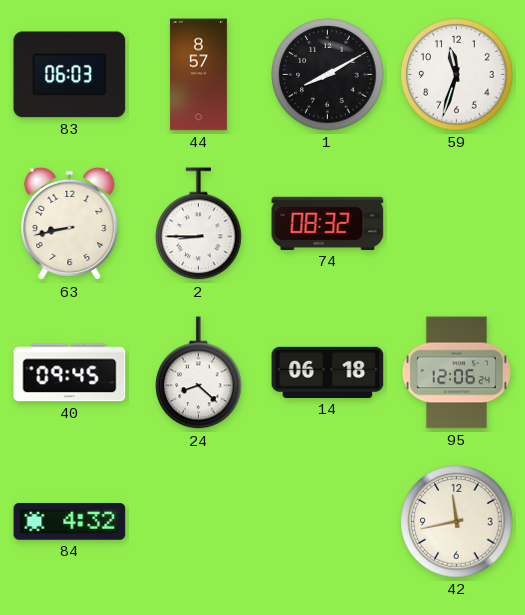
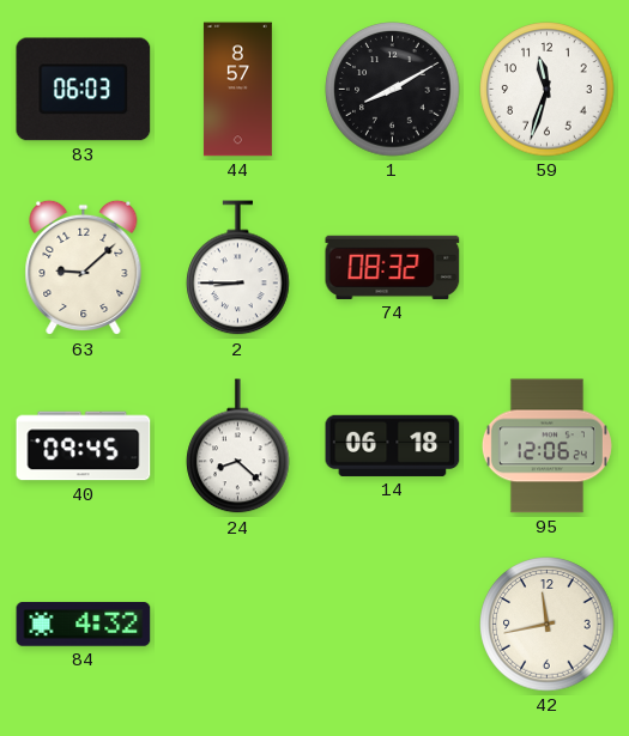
63: 8:43 -> 9:08 (84, 268)
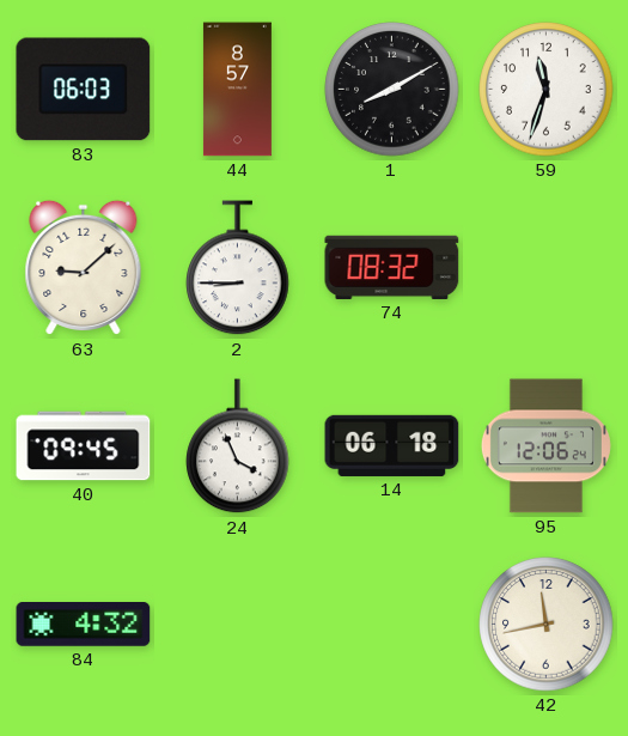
24: 8:22 -> 3:56 (238, 446)
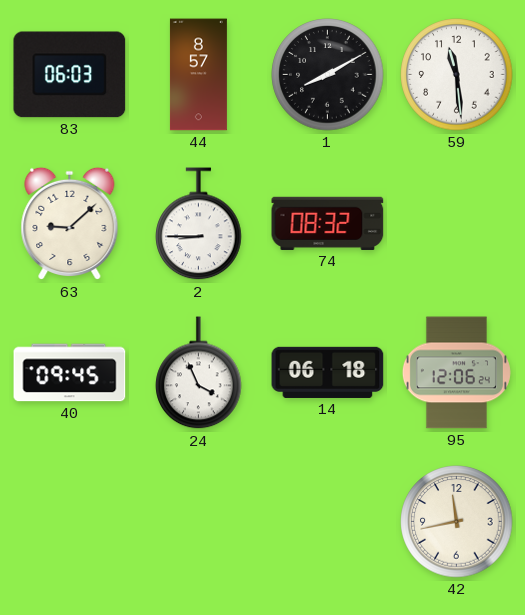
59: 11:33 -> 11:29 (457, 75)
84: 4:32 -> none (84, 625)
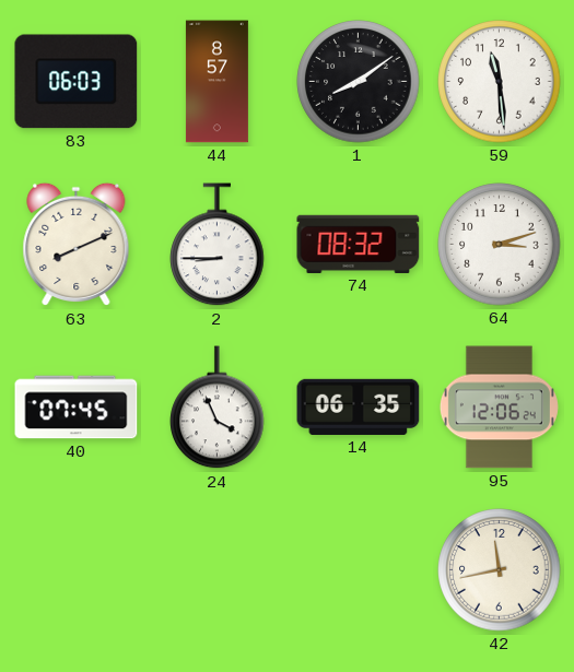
1: 8:10 -> 8:09 (359, 82)
63: 9:08 -> 8:11 (77, 245)
64: none -> 3:12 (500, 245)
40: 09:45 -> 07:45 (77, 408)
14: 06:18 -> 06:35 (359, 406)
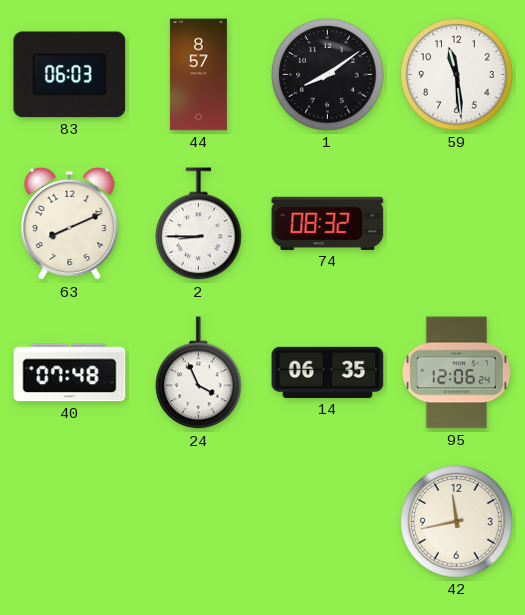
64: 3:12 -> none (500, 245)
40: 07:45 -> 07:48 (70, 373)
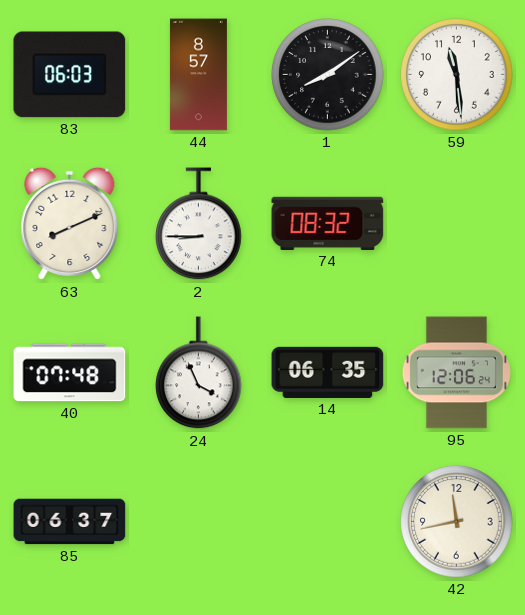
85: none -> 06:37 (70, 522)
